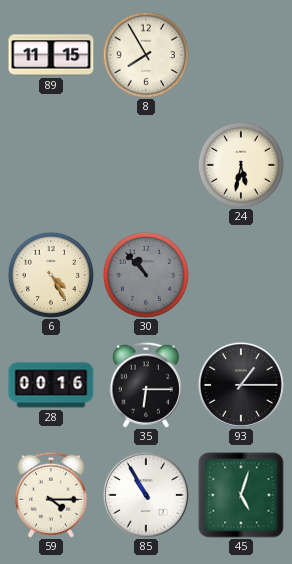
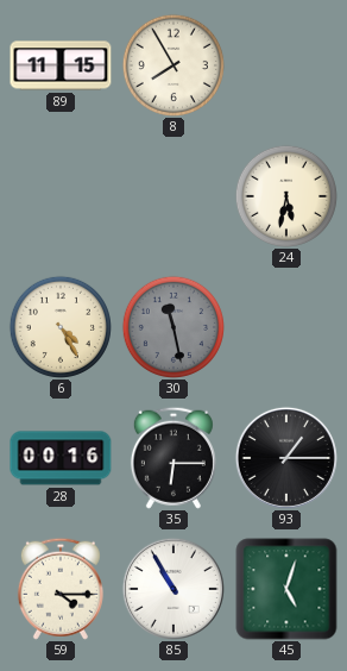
30: 10:53 -> 11:28 (173, 327)
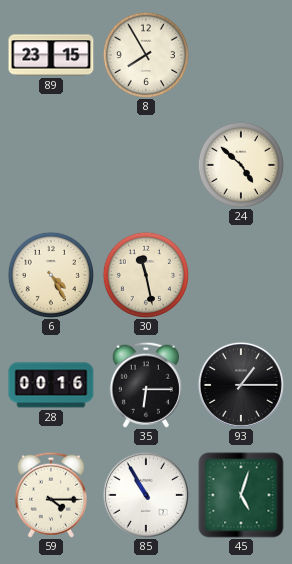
89: 11:15 -> 23:15 (51, 55)
24: 5:32 -> 4:52 (241, 165)
30 dial: grey -> cream (146, 275)
